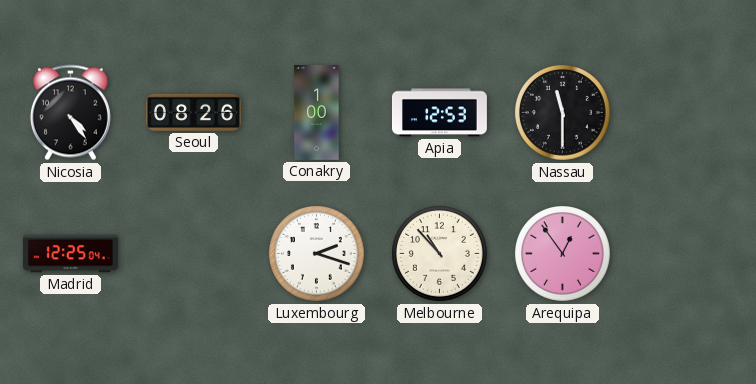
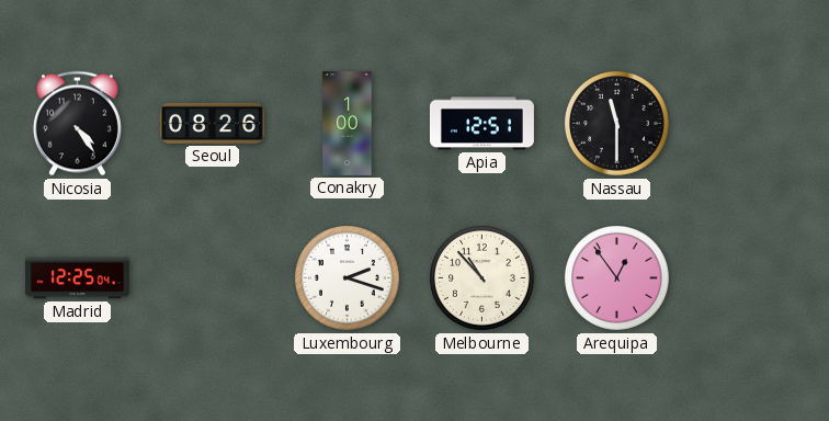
Apia: 12:53 -> 12:51 (481, 124)
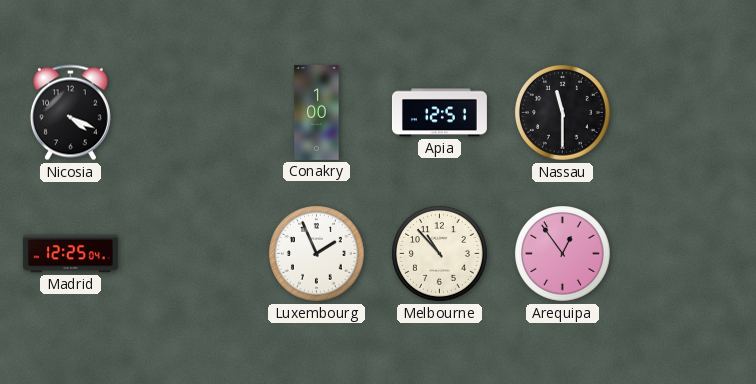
Nicosia: 4:24 -> 4:19 (70, 113)
Seoul: 08:26 -> none (212, 123)
Luxembourg: 2:18 -> 1:56 (317, 254)
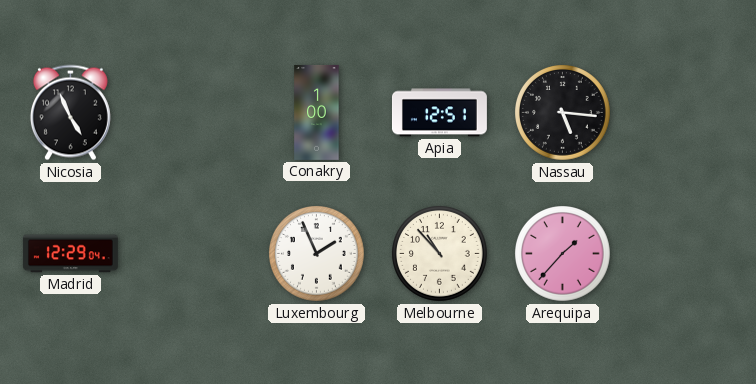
Nicosia: 4:19 -> 4:56 (70, 113)
Nassau: 11:30 -> 5:16 (563, 113)
Madrid: 12:25 -> 12:29 (70, 254)
Arequipa: 12:54 -> 1:37 (563, 254)
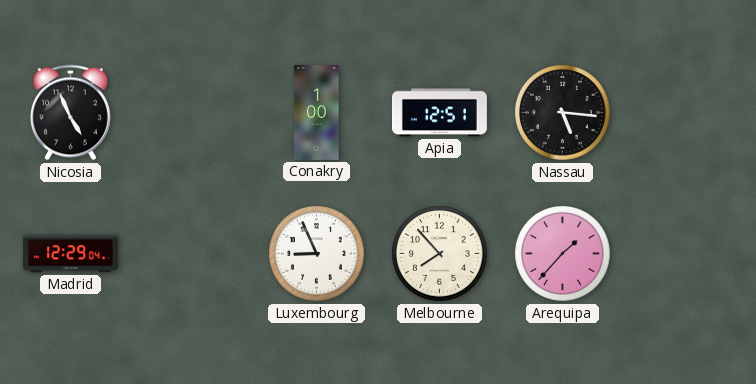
Luxembourg: 1:56 -> 8:56 (317, 254)
Melbourne: 10:53 -> 7:53 (440, 254)
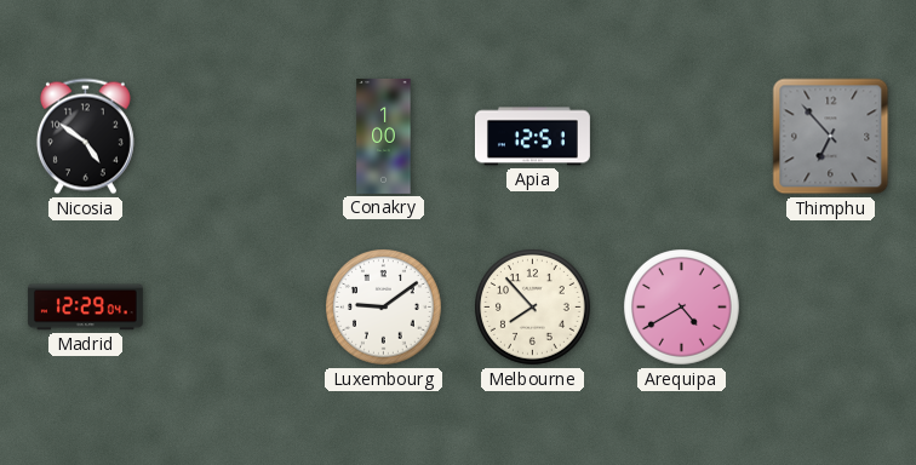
Nicosia: 4:56 -> 4:51 (85, 137)
Nassau: 5:16 -> none (563, 113)
Thimphu: none -> 6:53 (831, 137)
Luxembourg: 8:56 -> 9:09 (384, 308)
Arequipa: 1:37 -> 4:40 (682, 308)
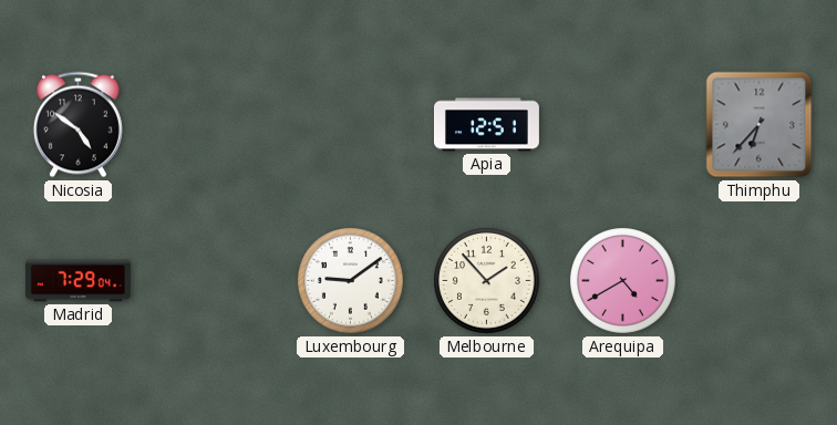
Conakry: 1:00 -> none (384, 136)
Thimphu: 6:53 -> 6:37 (759, 125)
Madrid: 12:29 -> 7:29 (77, 281)
Melbourne: 7:53 -> 1:53 (487, 281)
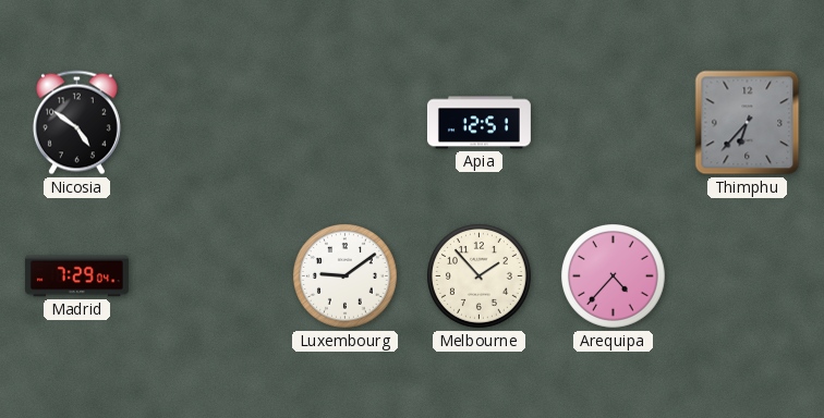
Arequipa: 4:40 -> 4:37 (614, 276)
